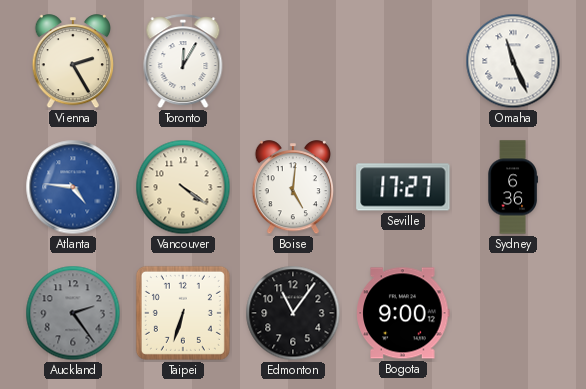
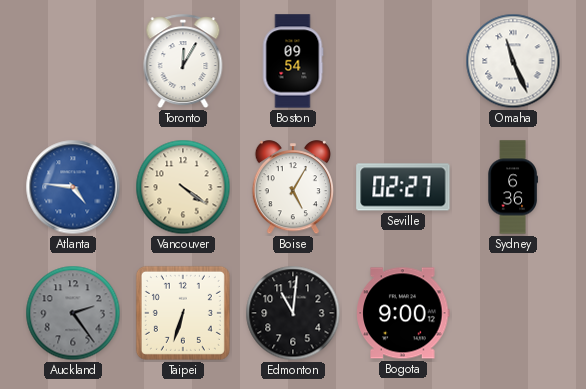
Vienna: 2:25 -> none (72, 62)
Boston: none -> 09:54 (293, 61)
Boise: 5:01 -> 5:05 (292, 188)
Seville: 17:27 -> 02:27 (403, 187)
Edmonton: 11:06 -> 11:01 (293, 313)
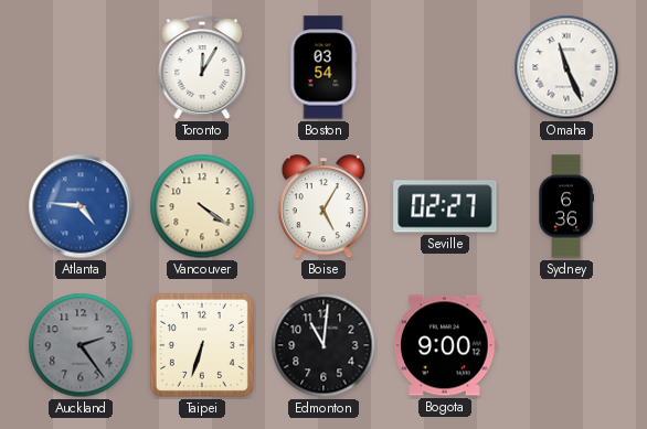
Boston: 09:54 -> 03:54 (324, 67)
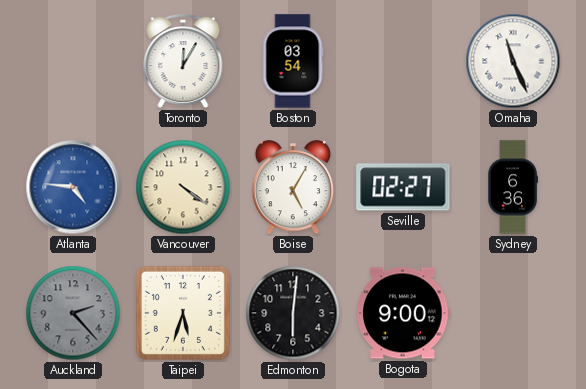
Auckland: 2:24 -> 2:23 (73, 313)
Taipei: 6:33 -> 5:33 (183, 313)
Edmonton: 11:01 -> 6:01 (293, 313)
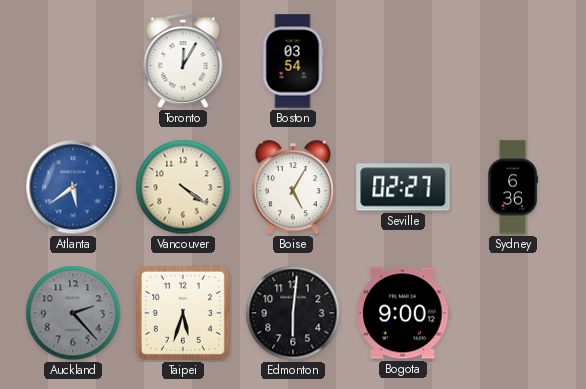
Omaha: 11:26 -> none (513, 61)
Atlanta: 4:46 -> 5:39 (73, 187)
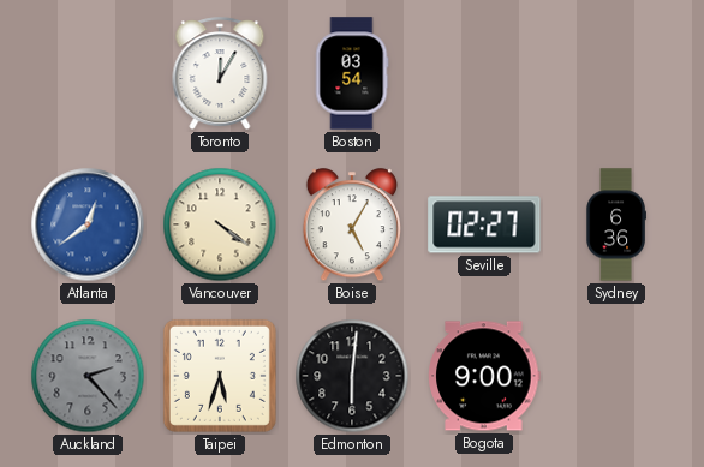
Atlanta: 5:39 -> 12:39 (88, 224)
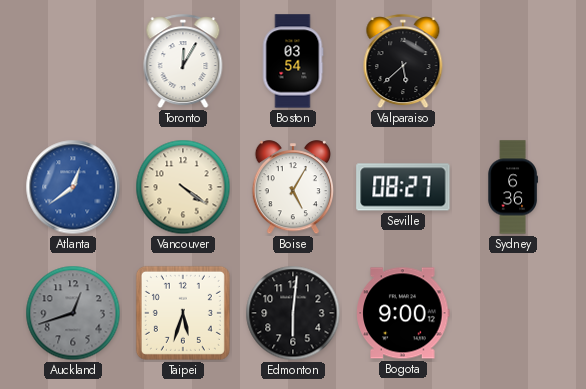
Valparaiso: none -> 5:38 (403, 62)
Seville: 02:27 -> 08:27 (403, 187)
Auckland: 2:23 -> 12:42 (73, 313)
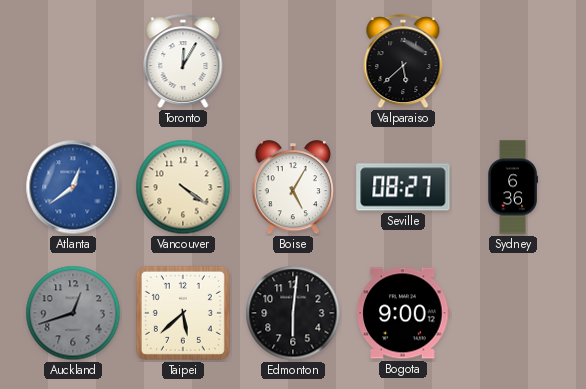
Boston: 03:54 -> none (293, 61)
Taipei: 5:33 -> 5:38 (183, 313)
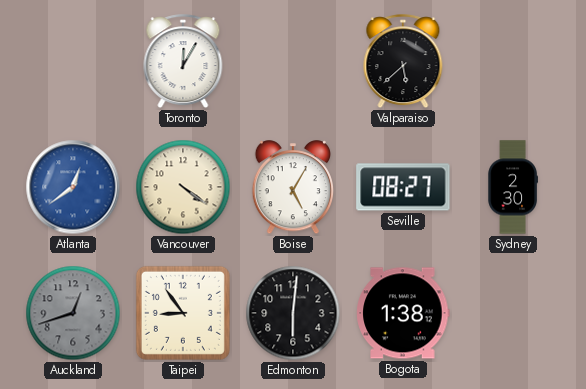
Sydney: 6:36 -> 2:30 (513, 187)
Taipei: 5:38 -> 8:54 (183, 313)
Bogota: 9:00 -> 1:38 (403, 313)
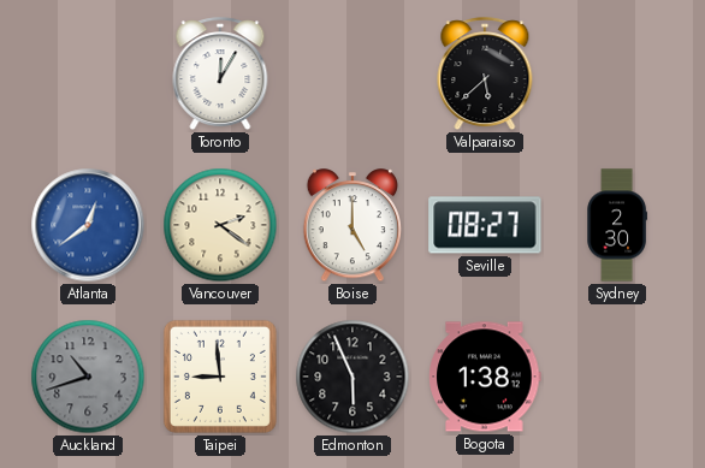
Vancouver: 4:21 -> 2:21 (220, 225)
Boise: 5:05 -> 5:00 (351, 226)
Auckland: 12:42 -> 10:42 (88, 377)
Taipei: 8:54 -> 8:59 (220, 377)
Edmonton: 6:01 -> 5:56 (352, 377)
